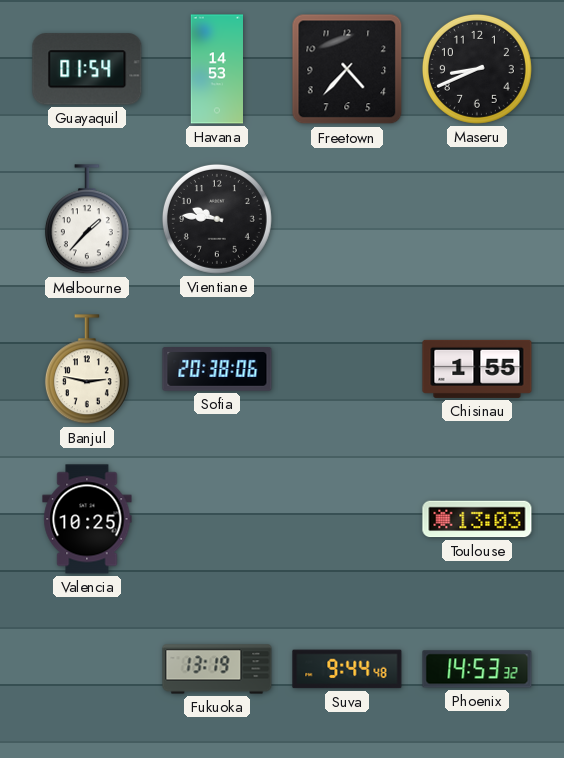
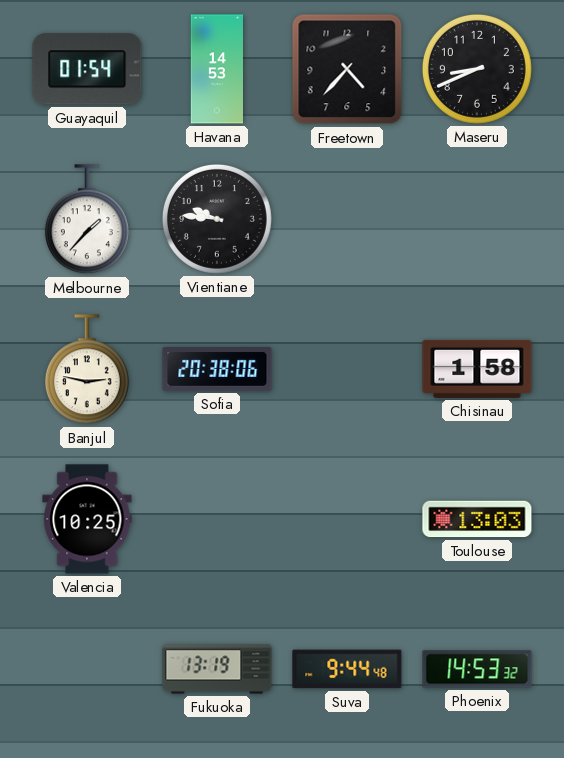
Chisinau: 1:55 -> 1:58 (477, 369)
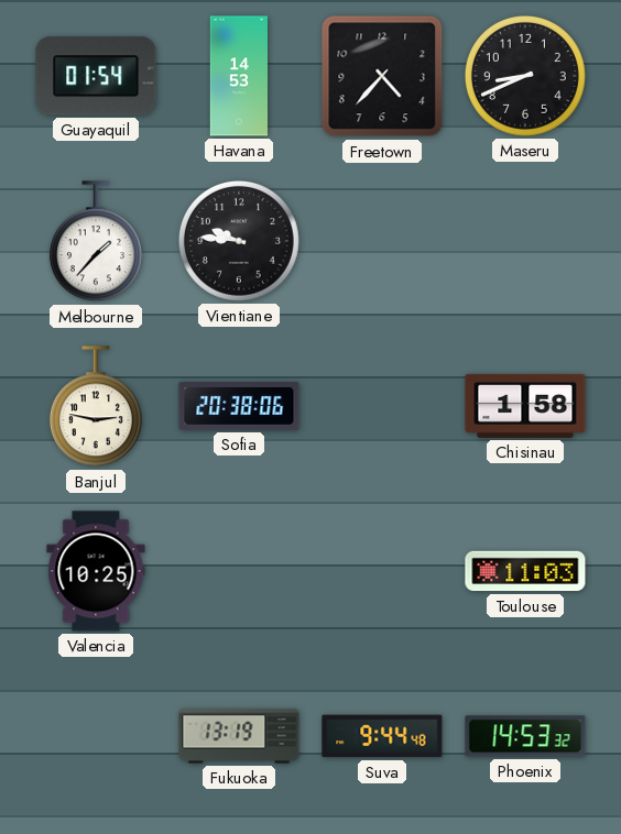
Toulouse: 13:03 -> 11:03 (525, 571)
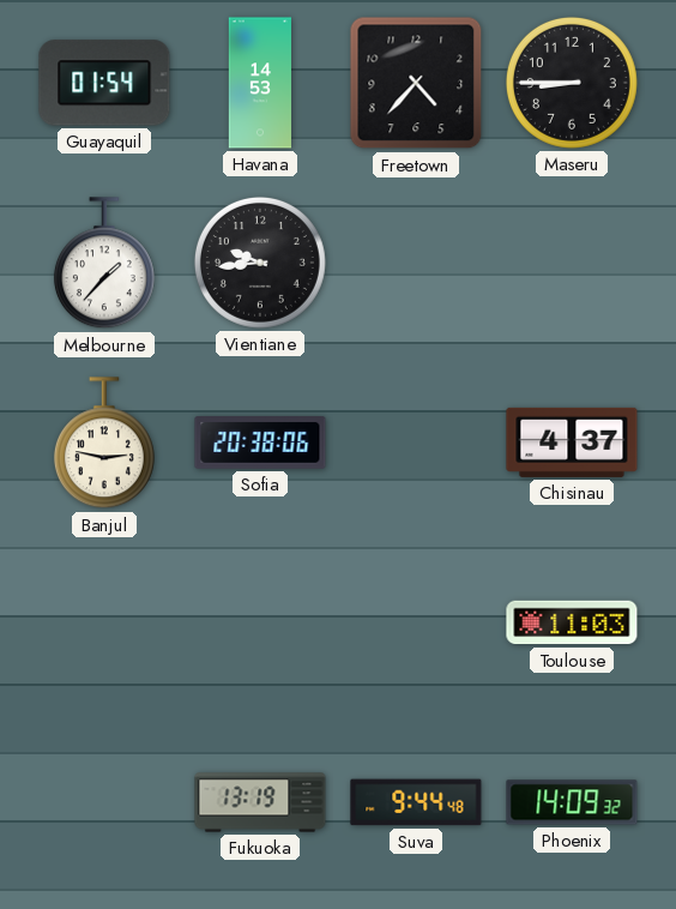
Maseru: 8:41 -> 8:45 (572, 83)
Vientiane: 9:46 -> 9:44 (260, 263)
Chisinau: 1:58 -> 4:37 (572, 443)
Valencia: 10:25 -> none (96, 571)
Phoenix: 14:53 -> 14:09 (572, 802)
